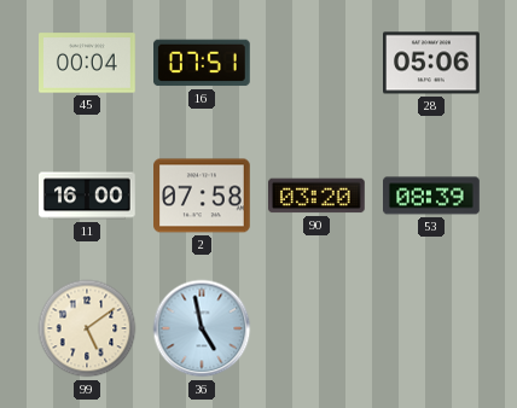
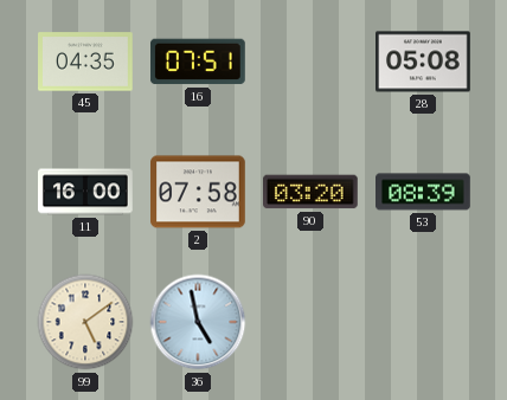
45: 00:04 -> 04:35 (86, 62)
28: 05:06 -> 05:08 (424, 62)
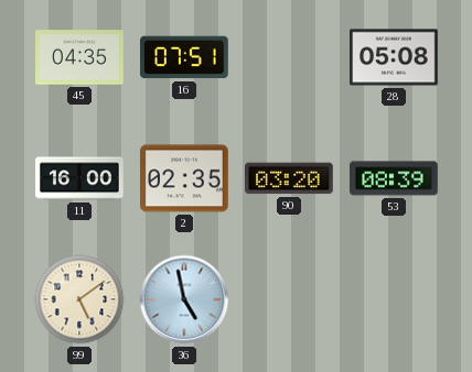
2: 07:58 -> 02:35 (185, 178)
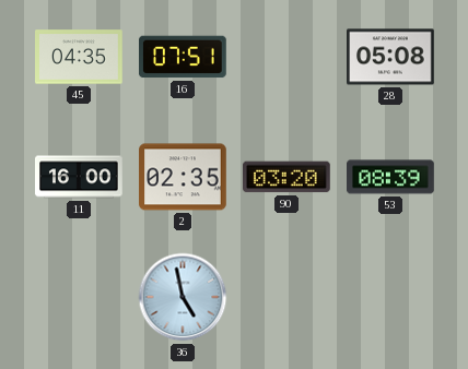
99: 5:09 -> none (79, 299)
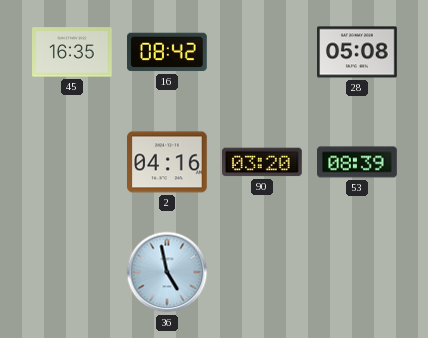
45: 04:35 -> 16:35 (73, 52)
16: 07:51 -> 08:42 (168, 52)
11: 16:00 -> none (80, 177)
2: 02:35 -> 04:16 (168, 162)
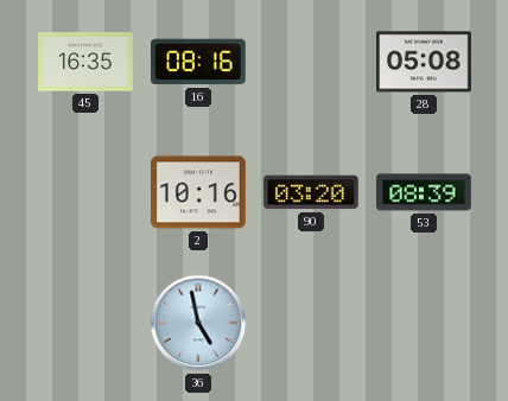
16: 08:42 -> 08:16 (199, 62)
2: 04:16 -> 10:16 (199, 192)
